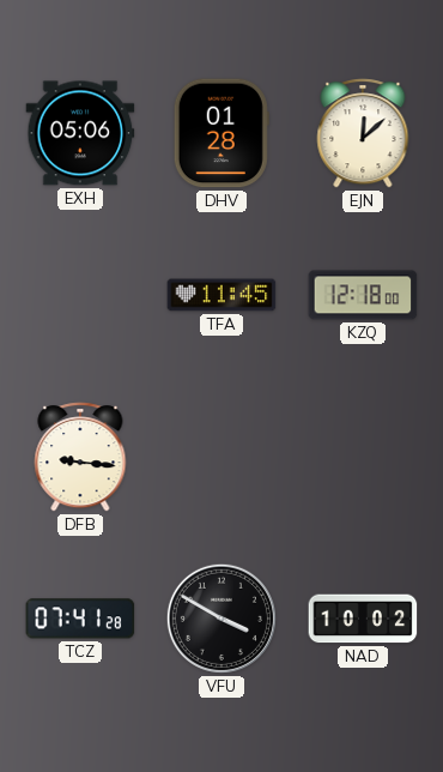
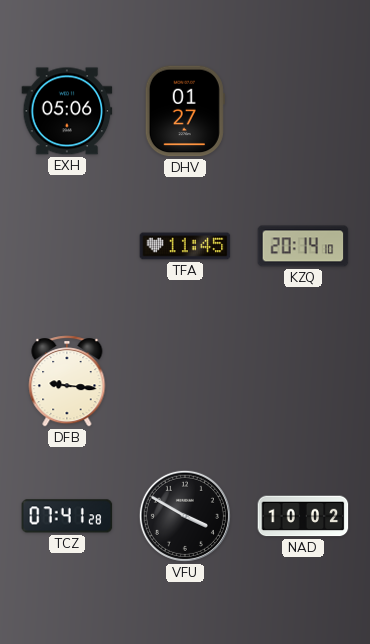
DHV: 01:28 -> 01:27 (185, 111)
EJN: 12:08 -> none (363, 133)
KZQ: 12:18 -> 20:14 (303, 246)
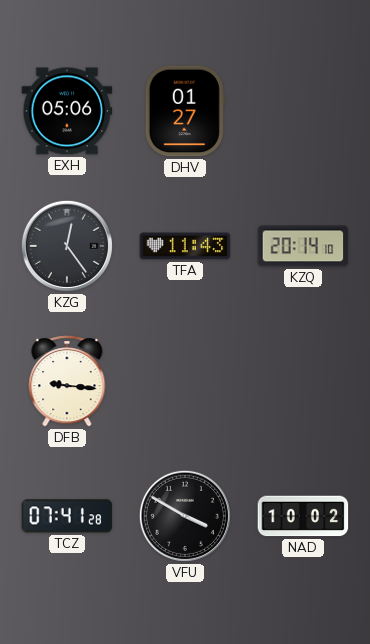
KZG: none -> 12:24 (67, 246)
TFA: 11:45 -> 11:43 (185, 246)
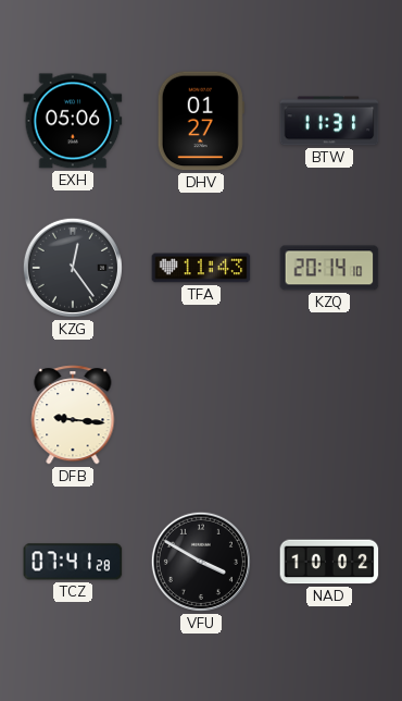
BTW: none -> 11:31 (329, 121)
